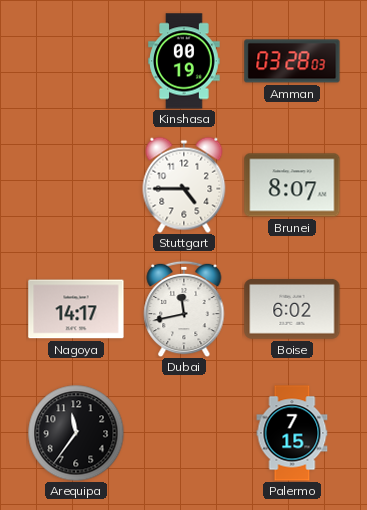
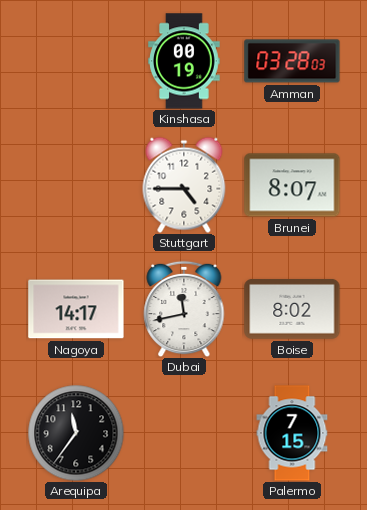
Boise: 6:02 -> 8:02 (292, 309)
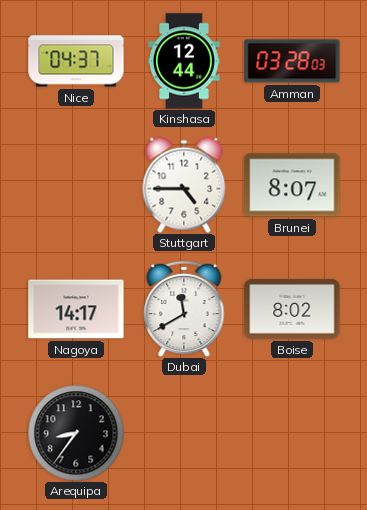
Nice: none -> 04:37 (76, 61)
Kinshasa: 00:19 -> 12:44 (184, 61)
Dubai: 11:43 -> 11:40 (184, 309)
Arequipa: 11:36 -> 8:36 (76, 433)
Palermo: 7:15 -> none (292, 433)
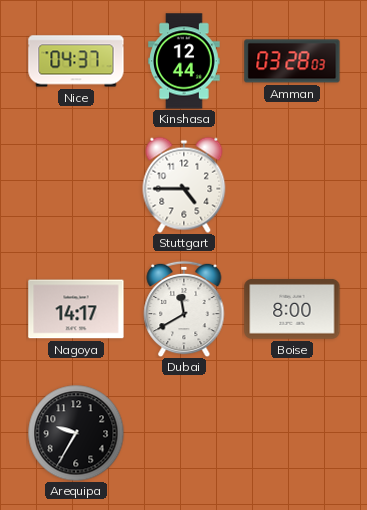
Brunei: 8:07 -> none (292, 185)
Boise: 8:02 -> 8:00 (292, 309)
Arequipa: 8:36 -> 9:35 (76, 433)
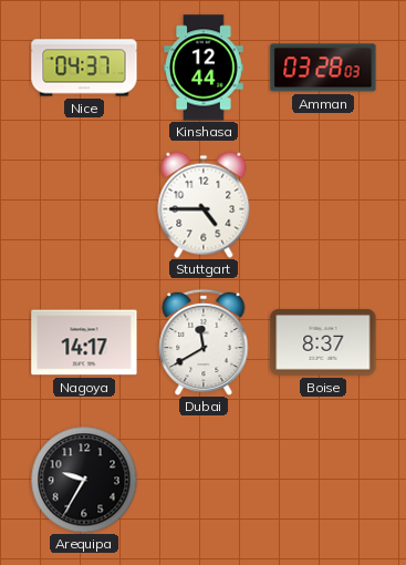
Boise: 8:00 -> 8:37 (323, 342)
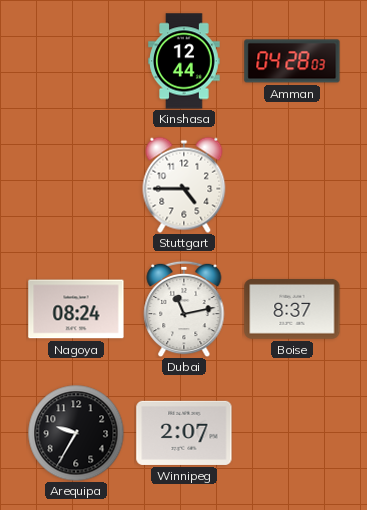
Nice: 04:37 -> none (84, 68)
Amman: 03:28 -> 04:28 (292, 61)
Nagoya: 14:17 -> 08:24 (76, 309)
Dubai: 11:40 -> 11:13 (184, 309)
Winnipeg: none -> 2:07 (184, 433)
